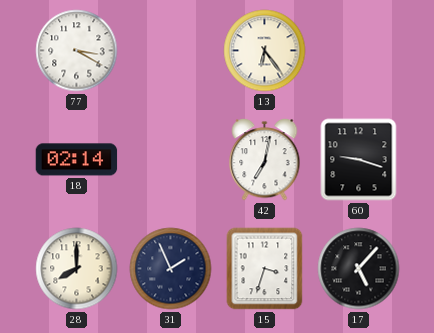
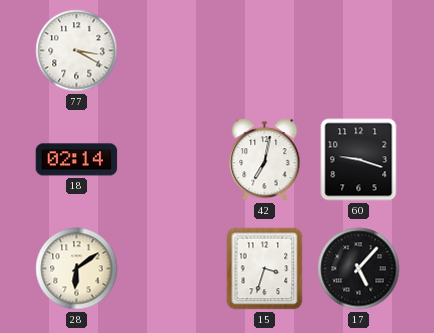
13: 6:24 -> none (265, 51)
28: 8:00 -> 6:09 (77, 269)
31: 1:56 -> none (171, 269)
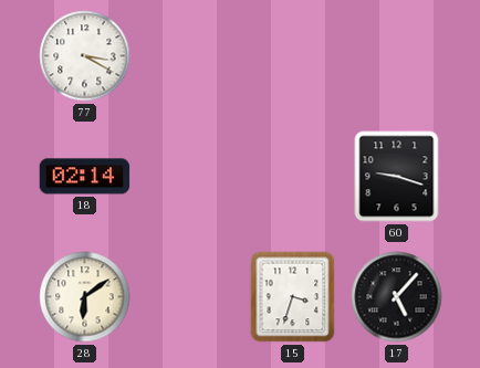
42: 7:02 -> none (265, 160)
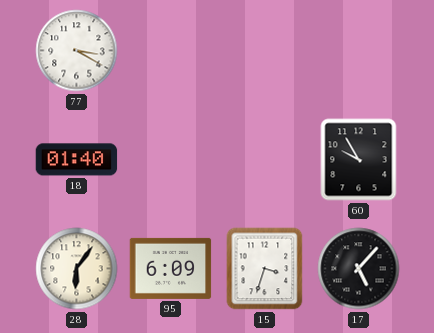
18: 02:14 -> 01:40 (77, 160)
60: 9:18 -> 9:55 (359, 160)
28: 6:09 -> 6:06 (77, 269)
95: none -> 6:09 (171, 268)
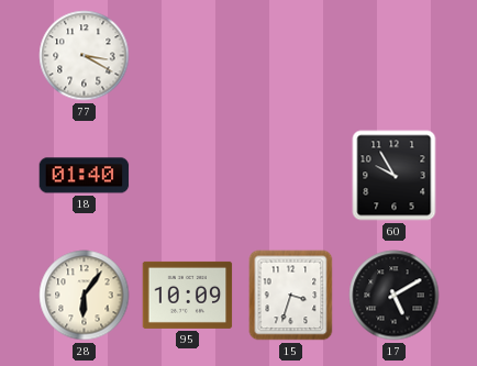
95: 6:09 -> 10:09 (188, 295)
17: 5:07 -> 5:10 (395, 296)
